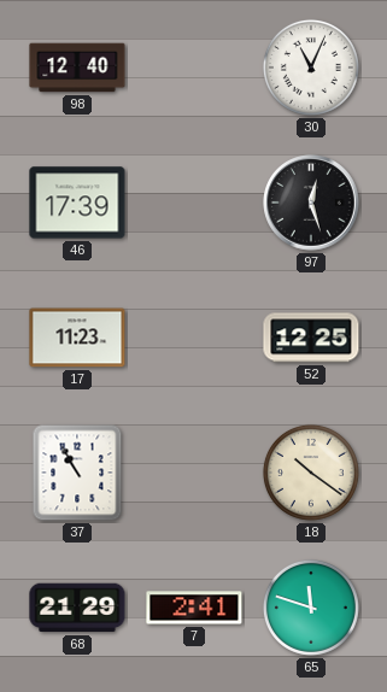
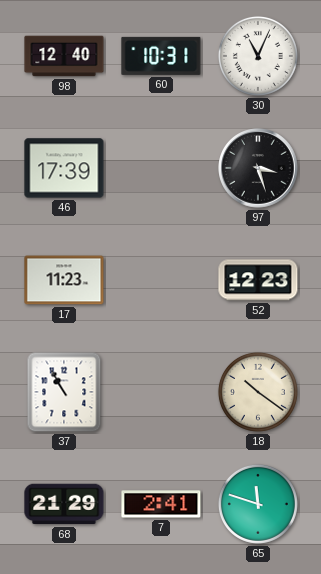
60: none -> 10:31 (161, 56)
97: 12:27 -> 3:27 (258, 168)
52: 12:25 -> 12:23 (258, 280)
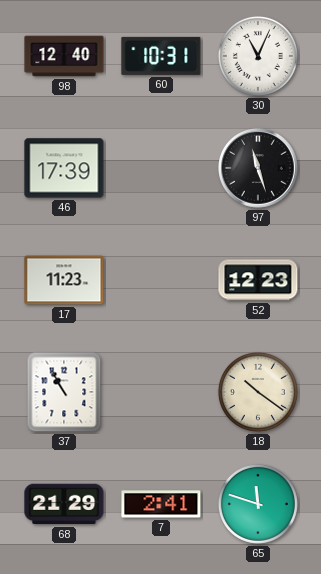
97: 3:27 -> 11:27 (258, 168)
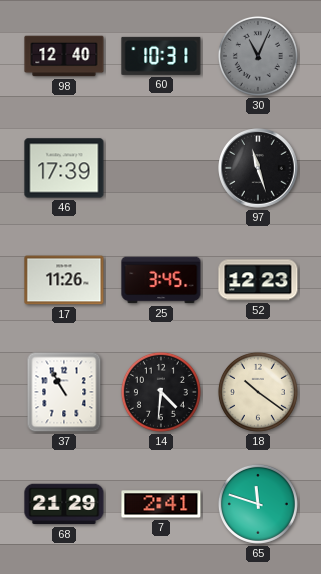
30 dial: white -> grey (258, 56)
17: 11:23 -> 11:26 (64, 280)
25: none -> 3:45 (161, 280)
14: none -> 4:31 (161, 392)
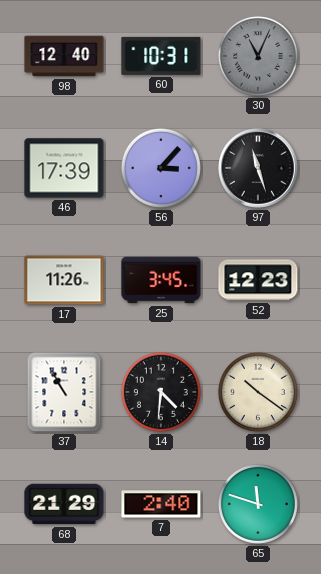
56: none -> 3:07 (161, 168)
7: 2:41 -> 2:40 (161, 504)
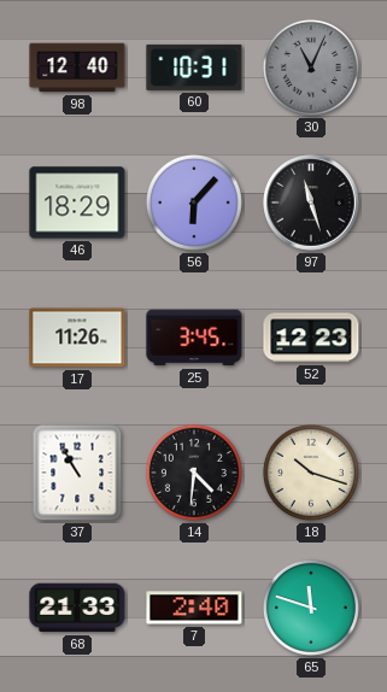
46: 17:39 -> 18:29 (77, 203)
56: 3:07 -> 6:07 (194, 203)
18: 10:21 -> 10:18 (311, 473)
68: 21:29 -> 21:33 (77, 608)
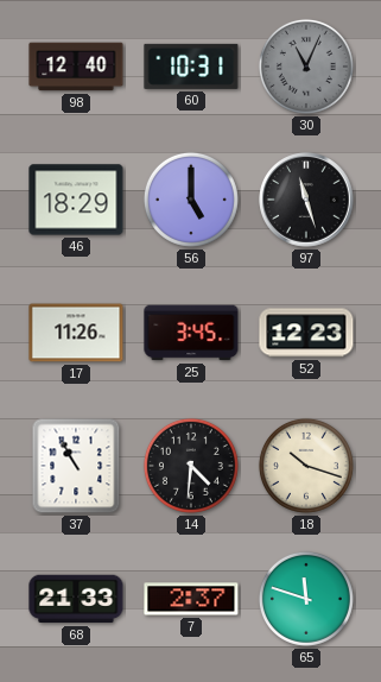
56: 6:07 -> 5:00 (191, 200)
7: 2:40 -> 2:37 (191, 599)
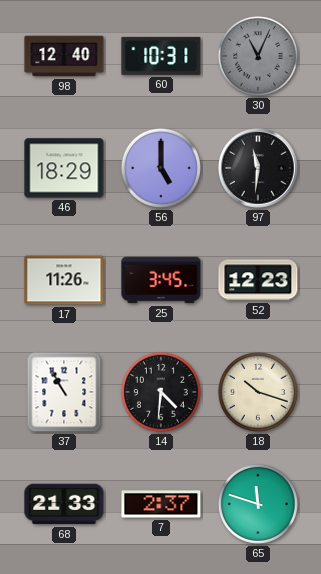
97: 11:27 -> 11:31 (258, 168)
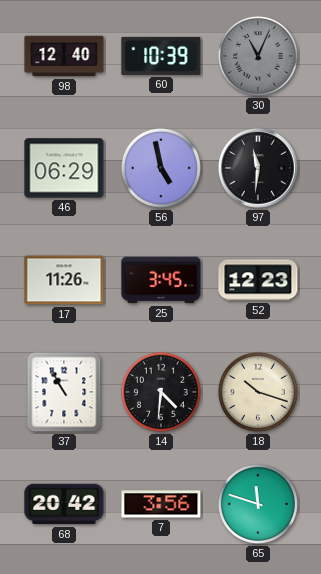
60: 10:31 -> 10:39 (161, 56)
46: 18:29 -> 06:29 (64, 168)
56: 5:00 -> 4:58 (161, 168)
68: 21:33 -> 20:42 (64, 504)
7: 2:37 -> 3:56 (161, 504)
